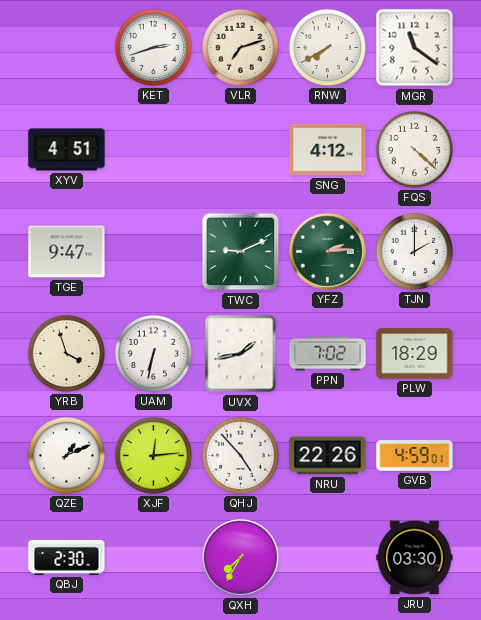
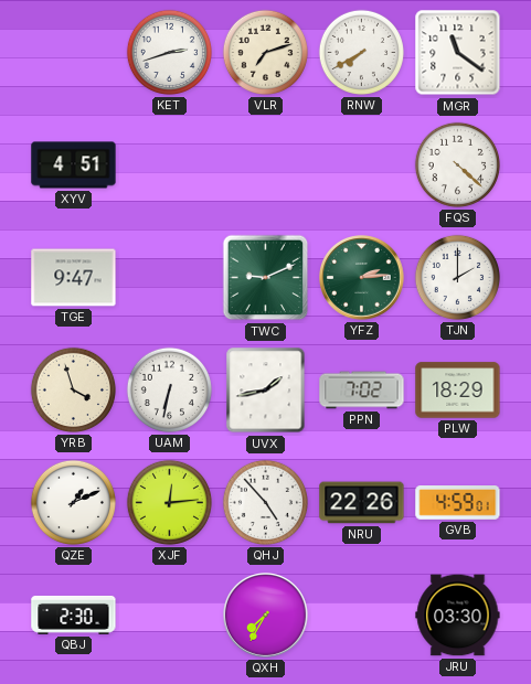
SNG: 4:12 -> none (328, 150)
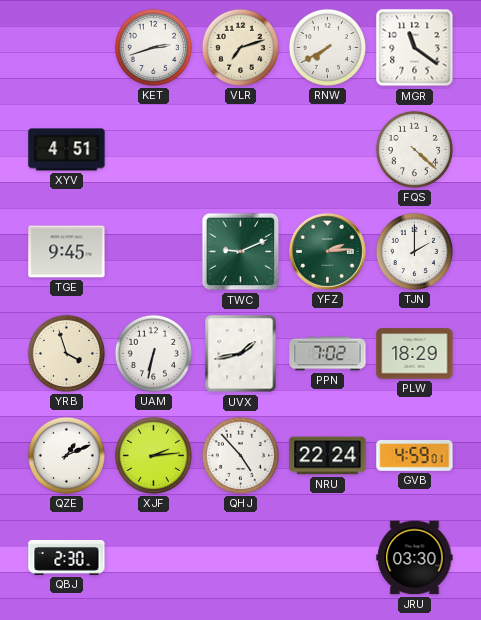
TGE: 9:47 -> 9:45 (67, 252)
XJF: 12:14 -> 2:14 (153, 455)
NRU: 22:26 -> 22:24 (328, 456)
QXH: 7:35 -> none (266, 616)
